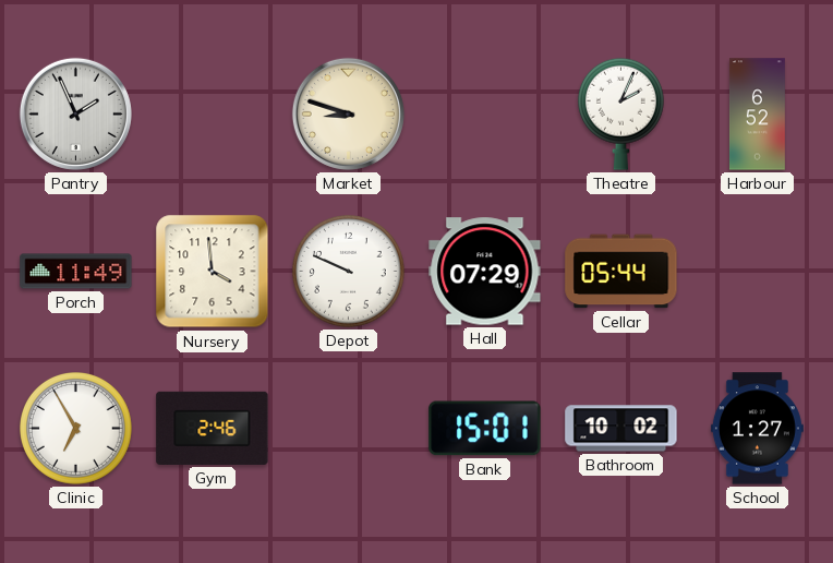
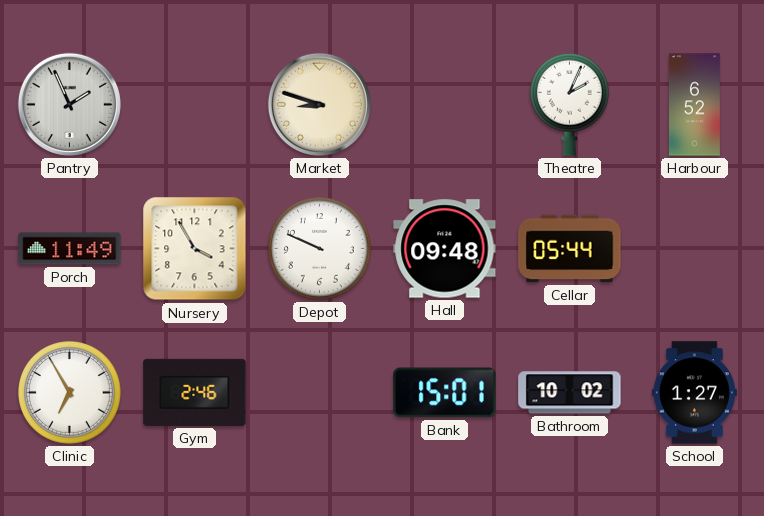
Nursery: 3:59 -> 3:55 (195, 249)
Hall: 07:29 -> 09:48 (445, 249)
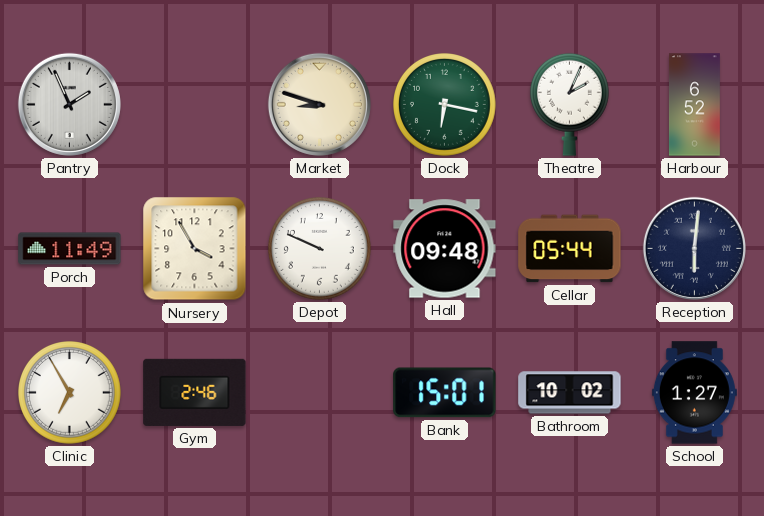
Dock: none -> 6:17 (445, 105)
Reception: none -> 6:01 (694, 248)
